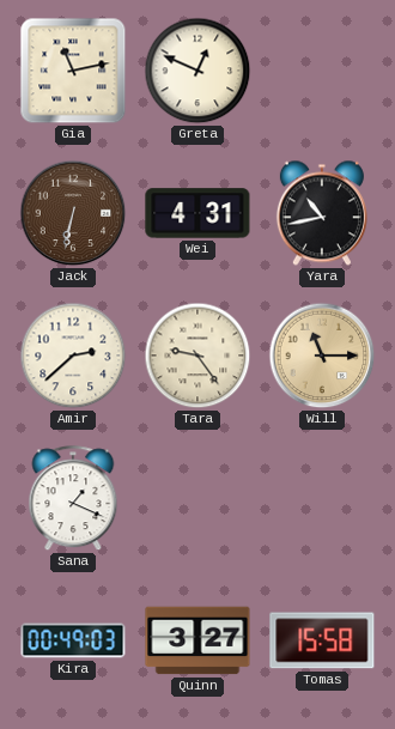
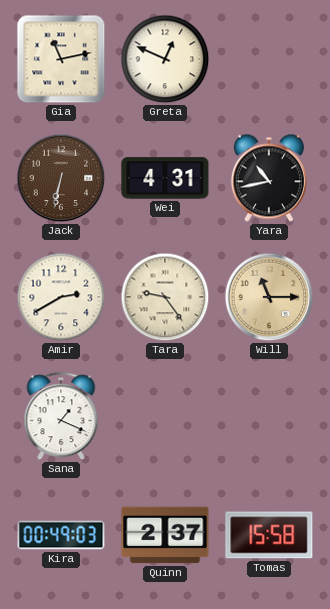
Amir: 2:38 -> 2:40 (61, 297)
Quinn: 3:27 -> 2:37 (165, 535)
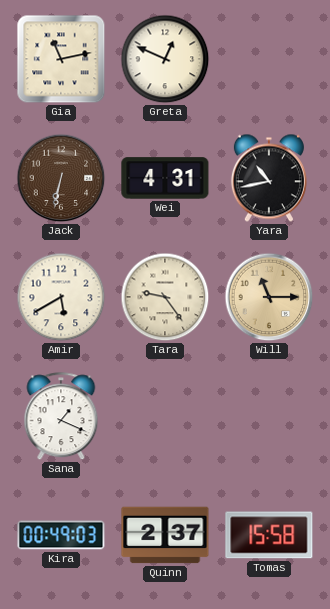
Amir: 2:40 -> 5:40 (61, 297)
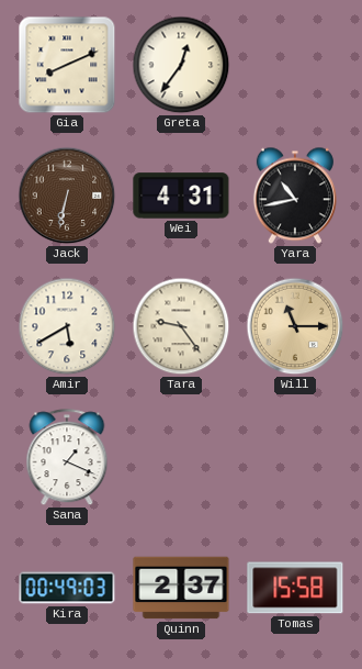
Gia: 11:13 -> 8:11 (67, 65)
Greta: 12:49 -> 12:36 (181, 65)
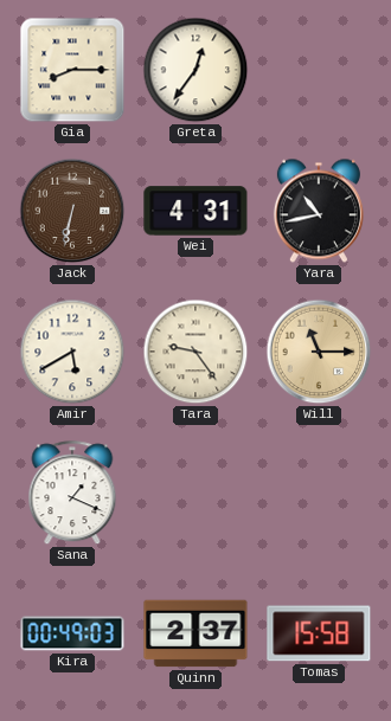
Gia: 8:11 -> 8:15 (72, 70)
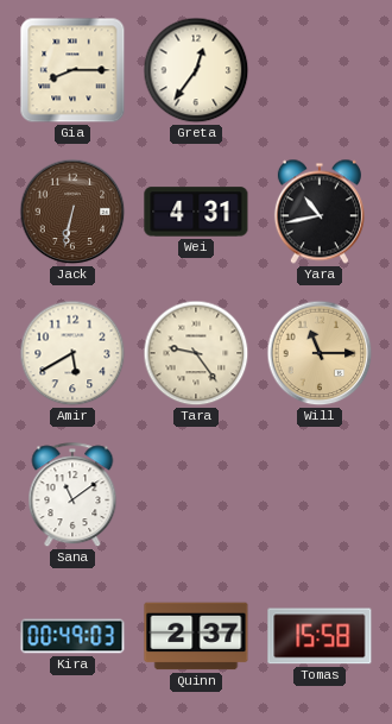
Sana: 1:19 -> 11:09 (72, 496)
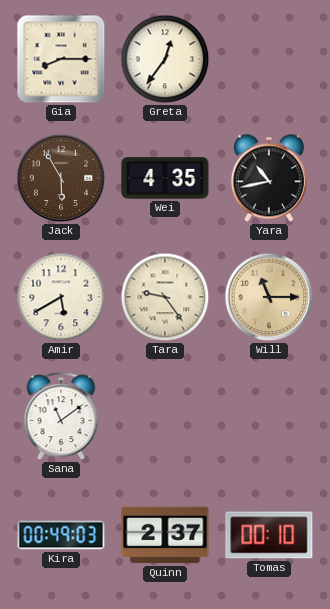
Jack: 6:32 -> 5:55 (61, 178)
Wei: 4:31 -> 4:35 (165, 178)
Tomas: 15:58 -> 00:10 (269, 535)
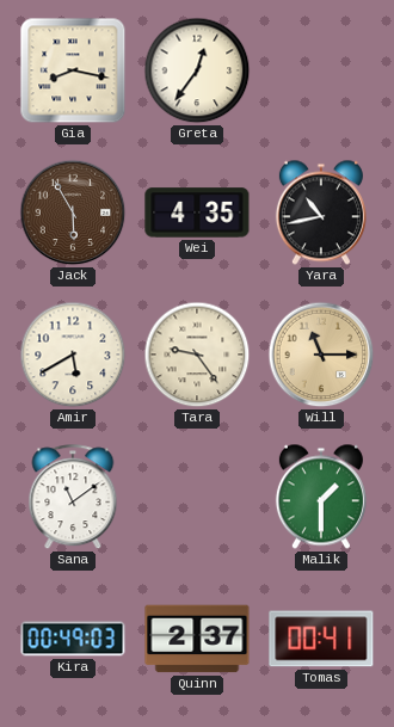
Gia: 8:15 -> 8:17 (73, 70)
Malik: none -> 1:30 (321, 497)
Tomas: 00:10 -> 00:41 (321, 639)
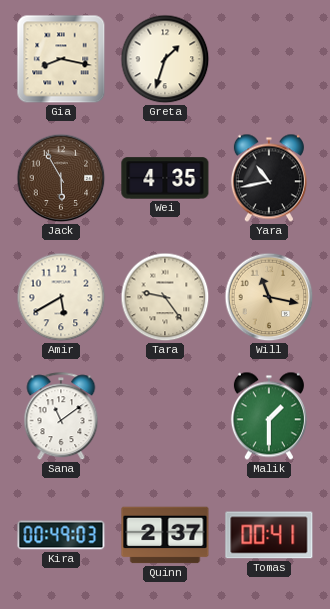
Greta: 12:36 -> 1:33 (165, 59)
Will: 11:15 -> 11:17 (269, 297)
